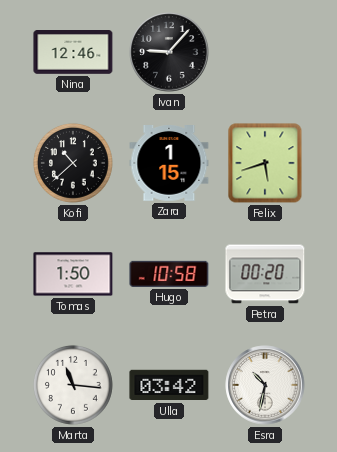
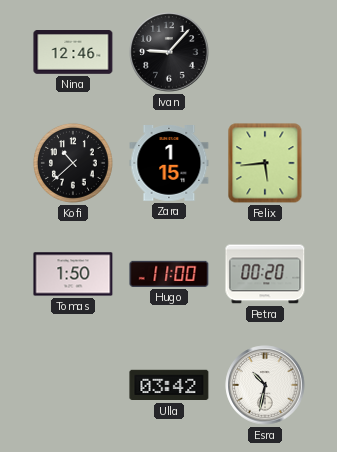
Felix: 5:42 -> 5:44 (265, 163)
Hugo: 10:58 -> 11:00 (169, 274)
Marta: 11:16 -> none (73, 385)
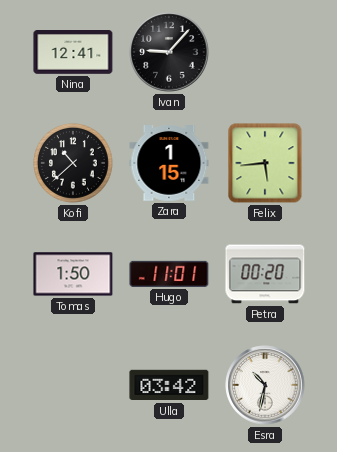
Nina: 12:46 -> 12:41 (73, 53)
Hugo: 11:00 -> 11:01 (169, 274)
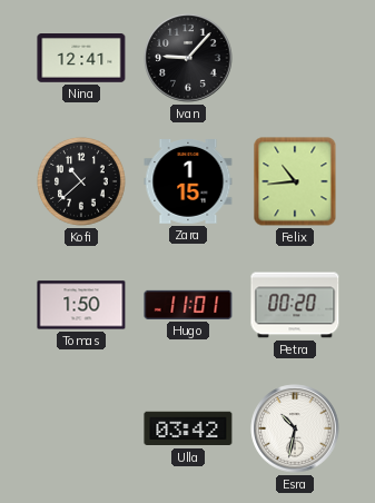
Felix: 5:44 -> 10:44 (295, 181)
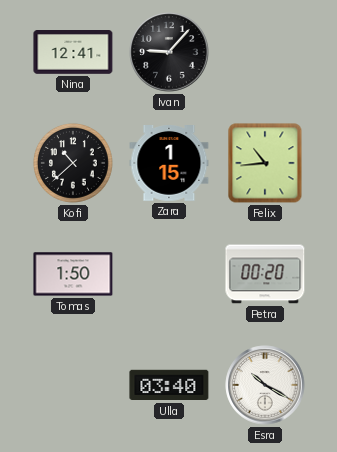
Hugo: 11:01 -> none (188, 305)
Ulla: 03:42 -> 03:40 (169, 385)
Esra: 10:32 -> 10:20 (265, 385)
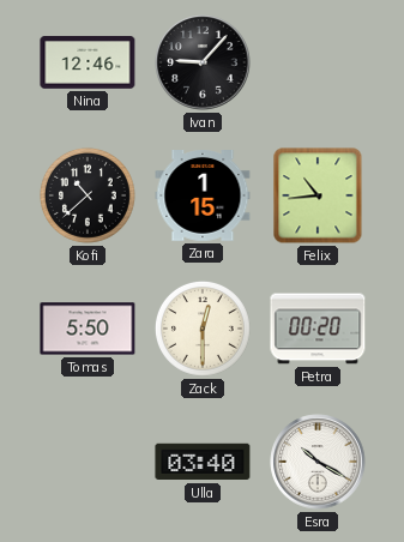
Nina: 12:41 -> 12:46 (88, 64)
Tomas: 1:50 -> 5:50 (88, 329)
Zack: none -> 12:30 (203, 329)
